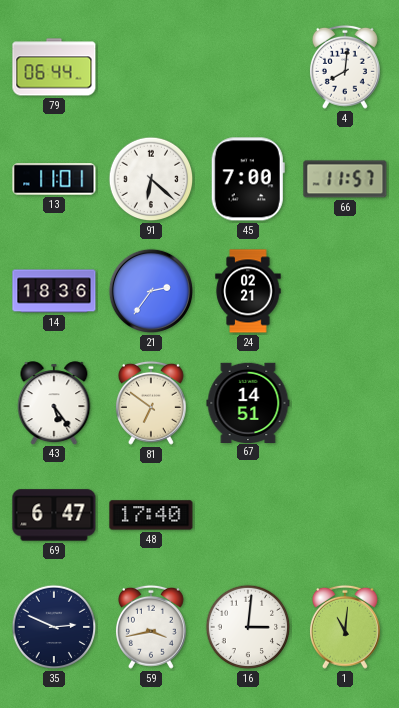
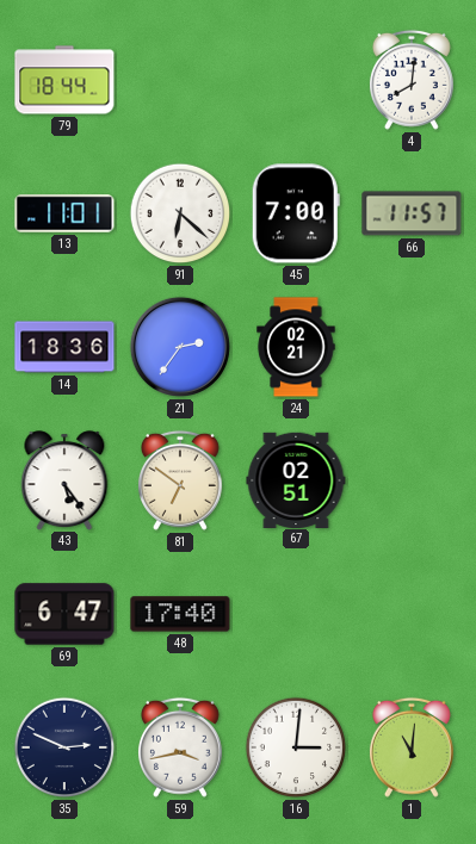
79: 06:44 -> 18:44 (64, 80)
67: 14:51 -> 02:51 (296, 479)
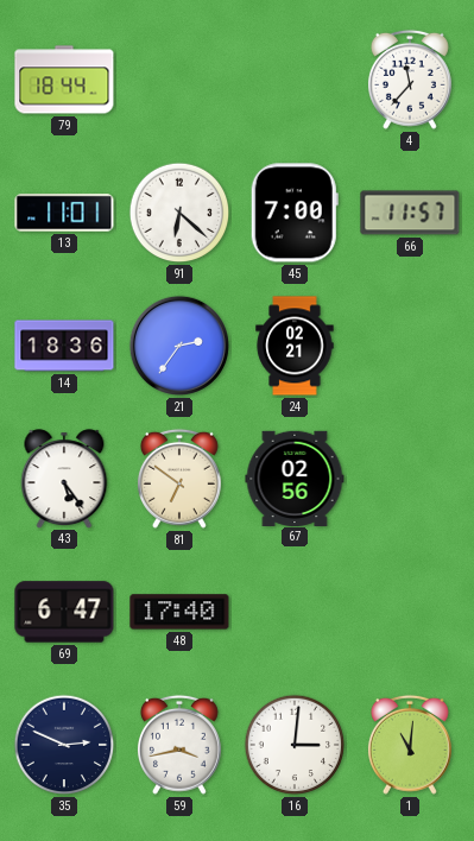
4: 8:01 -> 11:37 (410, 80)
67: 02:51 -> 02:56 (295, 478)
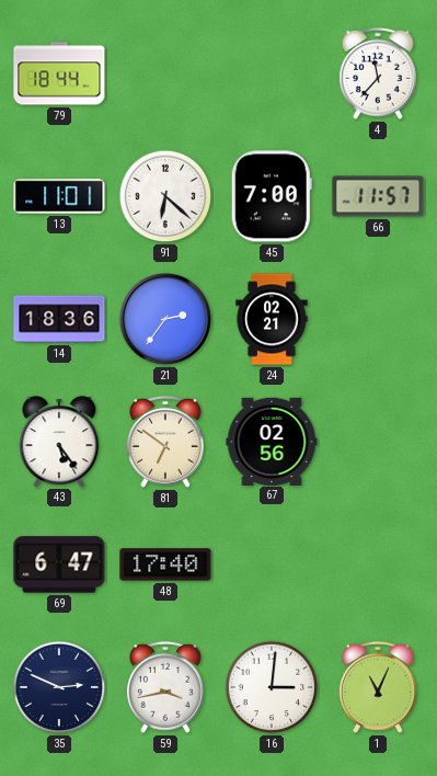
1: 11:01 -> 11:04 (378, 687)
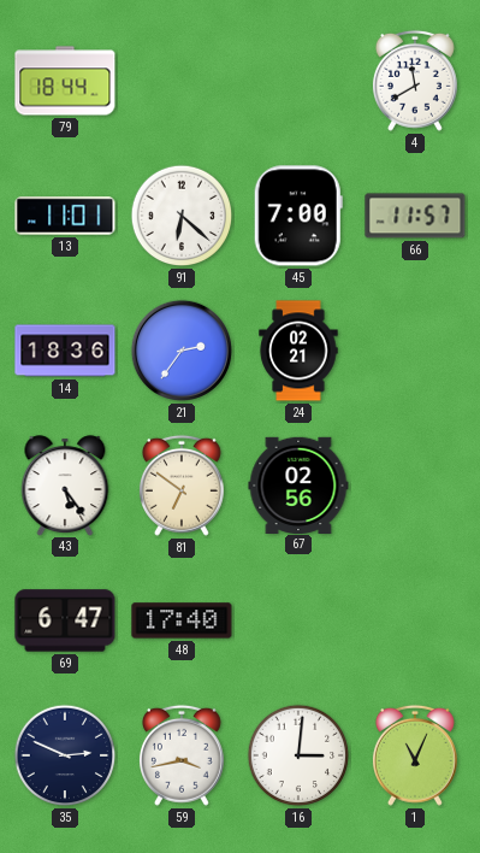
4: 11:37 -> 11:40 (415, 81)
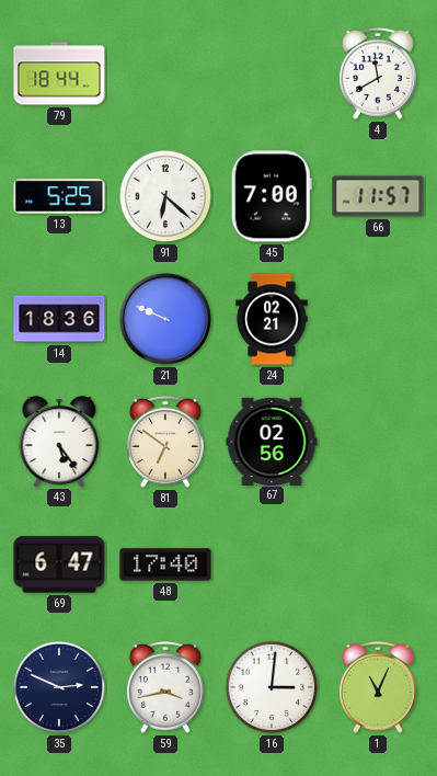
13: 11:01 -> 5:25 (59, 196)
21: 2:36 -> 9:49 (165, 319)
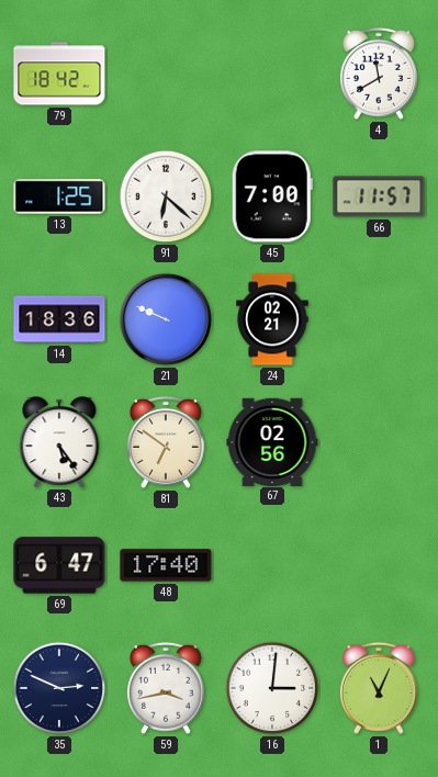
79: 18:44 -> 18:42 (59, 74)
13: 5:25 -> 1:25 (59, 196)
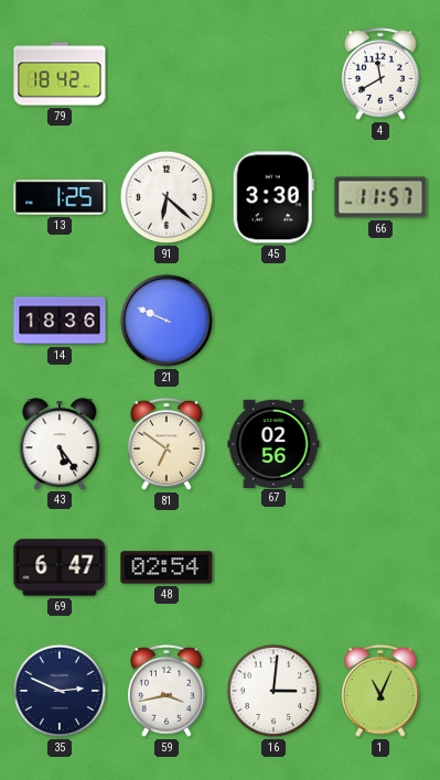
45: 7:00 -> 3:30 (273, 197)
24: 02:21 -> none (272, 319)
48: 17:40 -> 02:54 (167, 567)
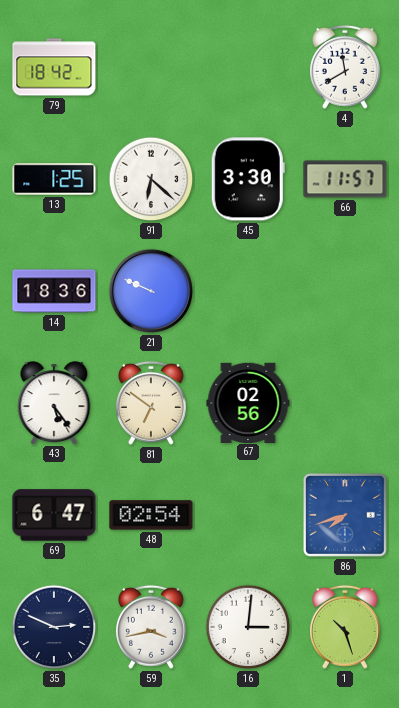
86: none -> 7:42 (346, 516)
1: 11:04 -> 10:27 (345, 627)
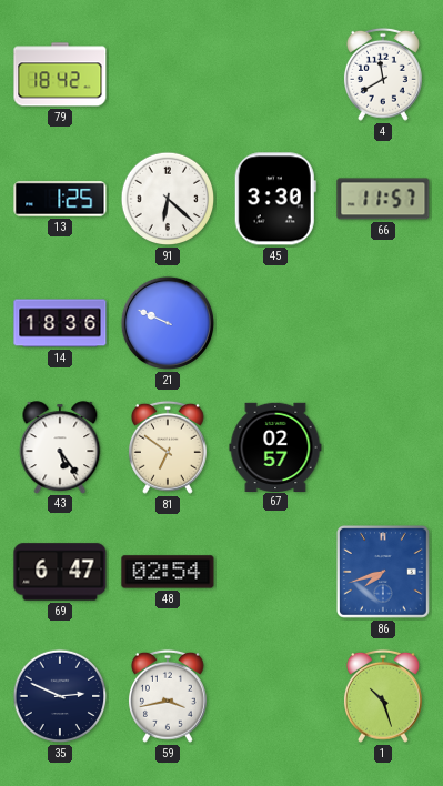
67: 02:56 -> 02:57 (275, 446)
16: 3:01 -> none (248, 627)
